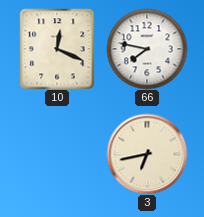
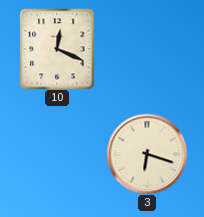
66: 7:47 -> none (147, 49)
3: 6:43 -> 6:18 (147, 154)
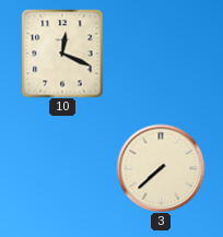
3: 6:18 -> 7:38 (161, 168)
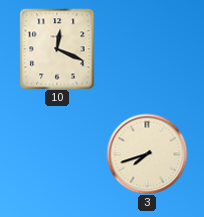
3: 7:38 -> 7:42 (147, 154)
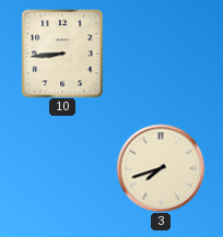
10: 12:19 -> 8:44 (62, 54)
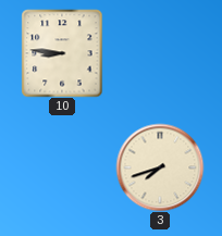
10: 8:44 -> 8:46 (62, 53)
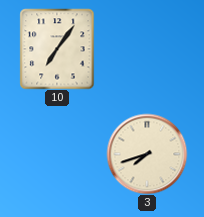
10: 8:46 -> 7:06 (57, 49)
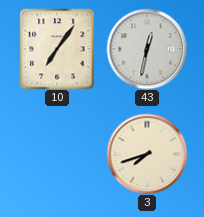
43: none -> 12:32 (147, 49)
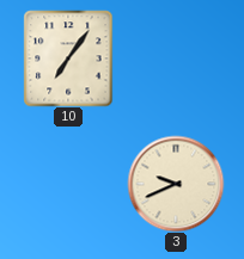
43: 12:32 -> none (147, 49)
3: 7:42 -> 9:41 (176, 184)
